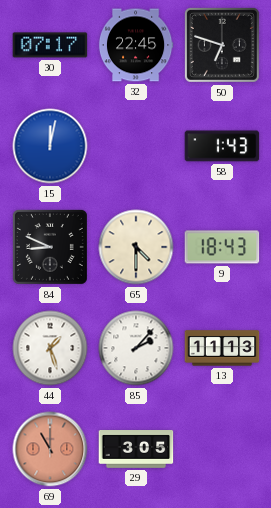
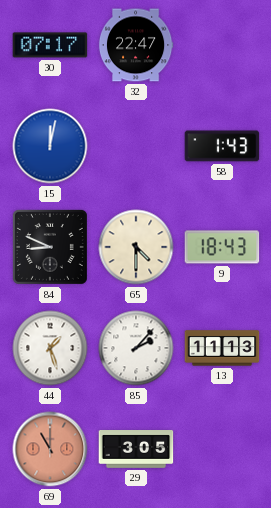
32: 22:45 -> 22:47 (136, 45)
50: 6:48 -> none (222, 45)
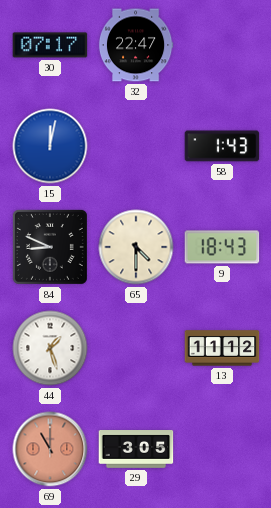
85: 2:07 -> none (136, 348)
13: 11:13 -> 11:12 (222, 348)
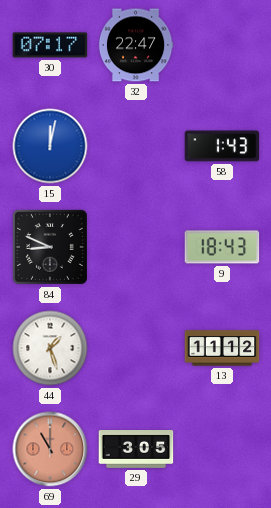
65: 4:30 -> none (136, 247)
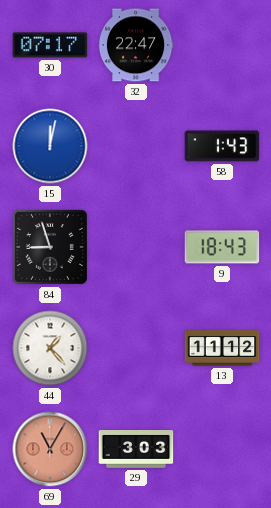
84: 8:49 -> 8:57 (50, 247)
44: 1:27 -> 1:23 (50, 348)
69: 11:00 -> 11:05 (50, 449)
29: 3:05 -> 3:03 (136, 450)
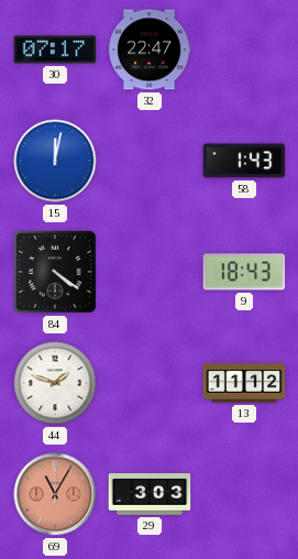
84: 8:57 -> 4:21 (55, 272)
44: 1:23 -> 1:48 (55, 383)
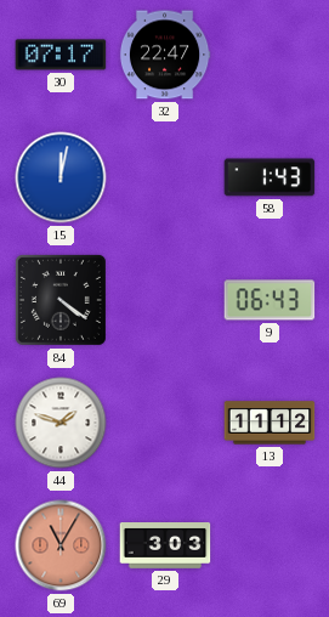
9: 18:43 -> 06:43 (270, 300)
